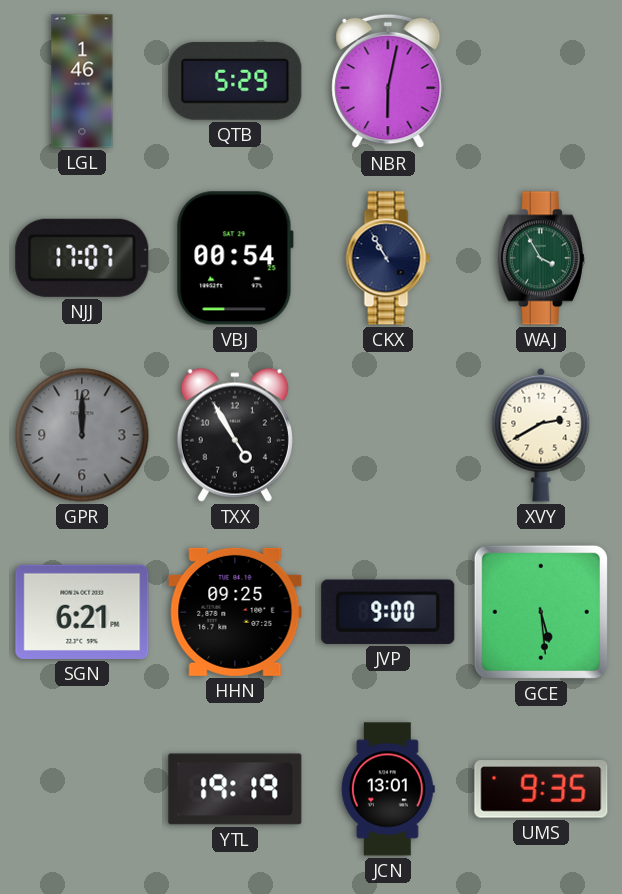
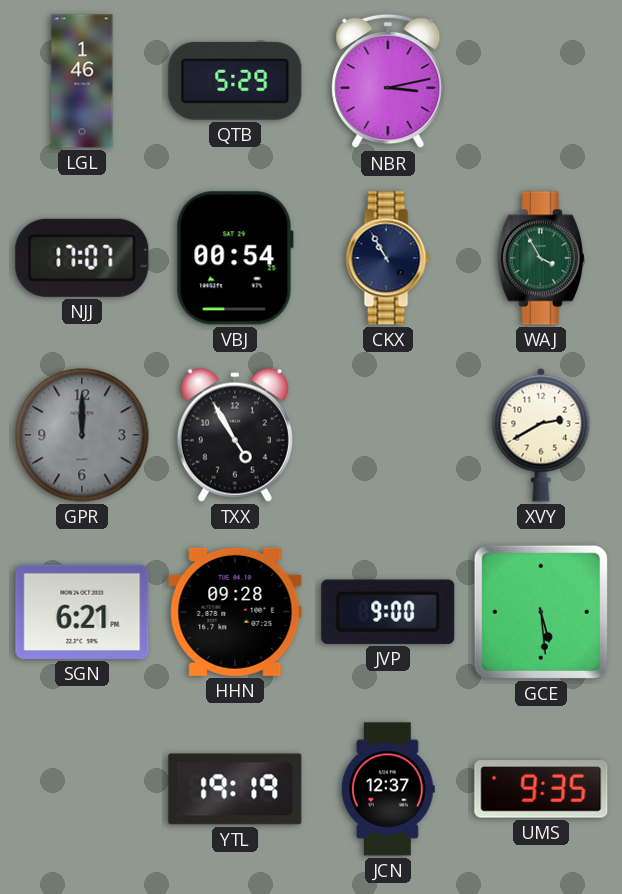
NBR: 6:02 -> 3:13 (388, 81)
HHN: 09:25 -> 09:28 (235, 612)
JCN: 13:01 -> 12:37 (388, 789)
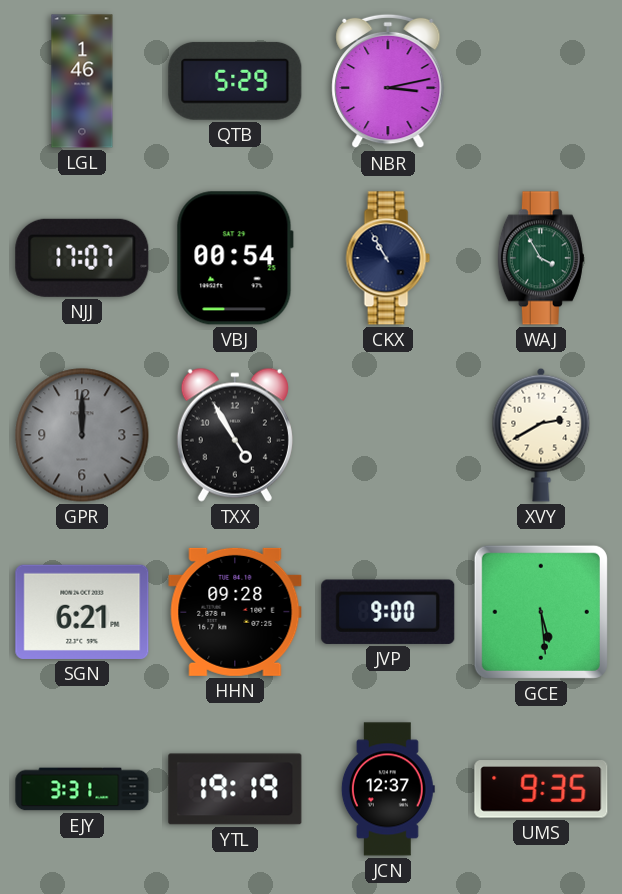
EJY: none -> 3:31 (82, 789)
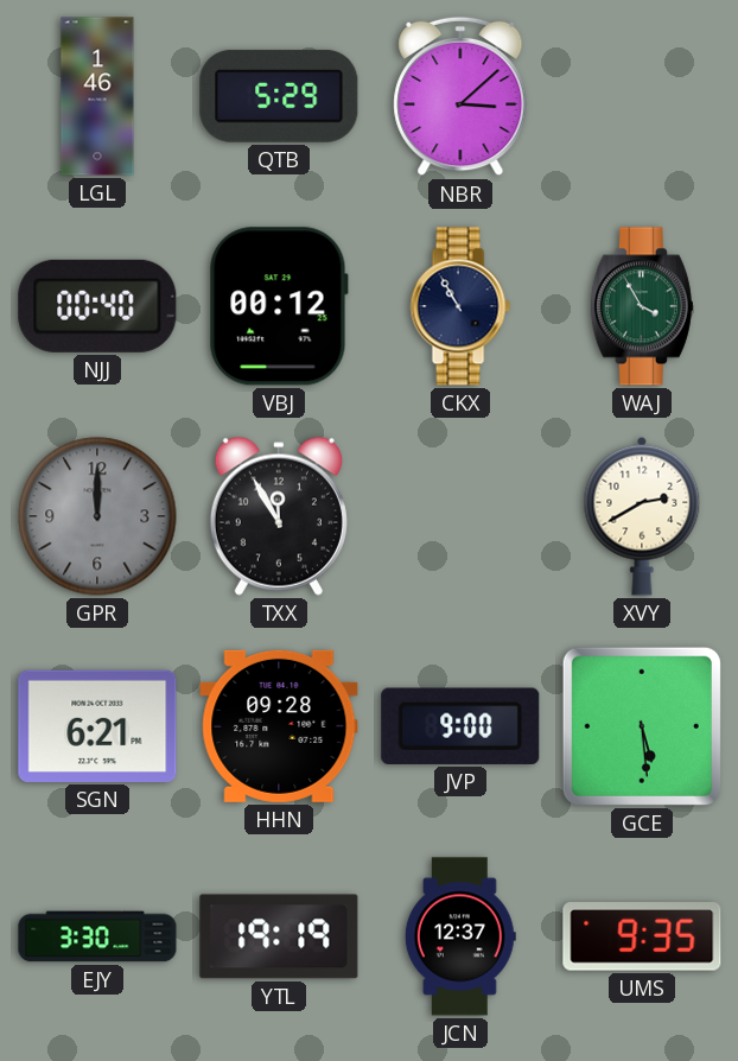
NBR: 3:13 -> 3:08 (460, 96)
NJJ: 17:07 -> 00:40 (97, 306)
VBJ: 00:54 -> 00:12 (279, 306)
TXX: 4:55 -> 11:55 (279, 516)
EJY: 3:31 -> 3:30 (97, 936)
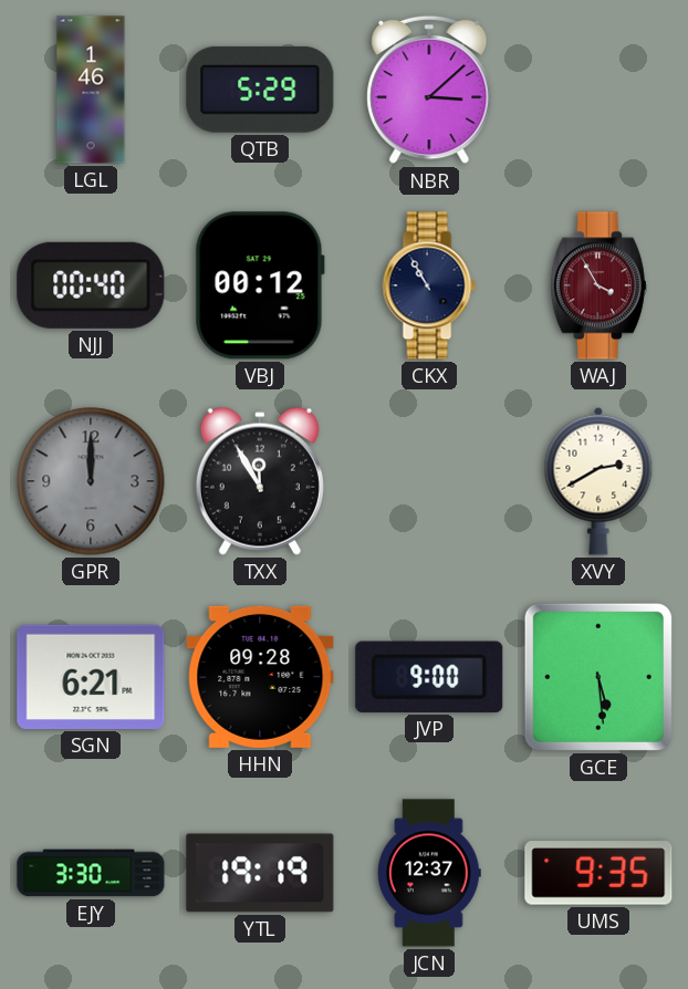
WAJ dial: green -> burgundy (598, 285)
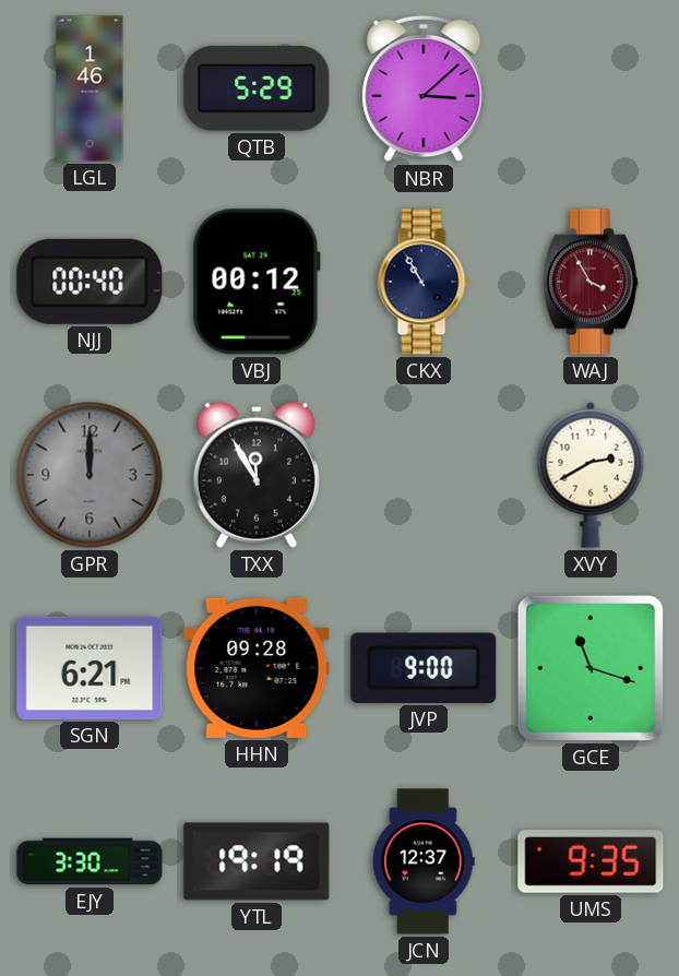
GCE: 5:29 -> 11:18 (591, 668)
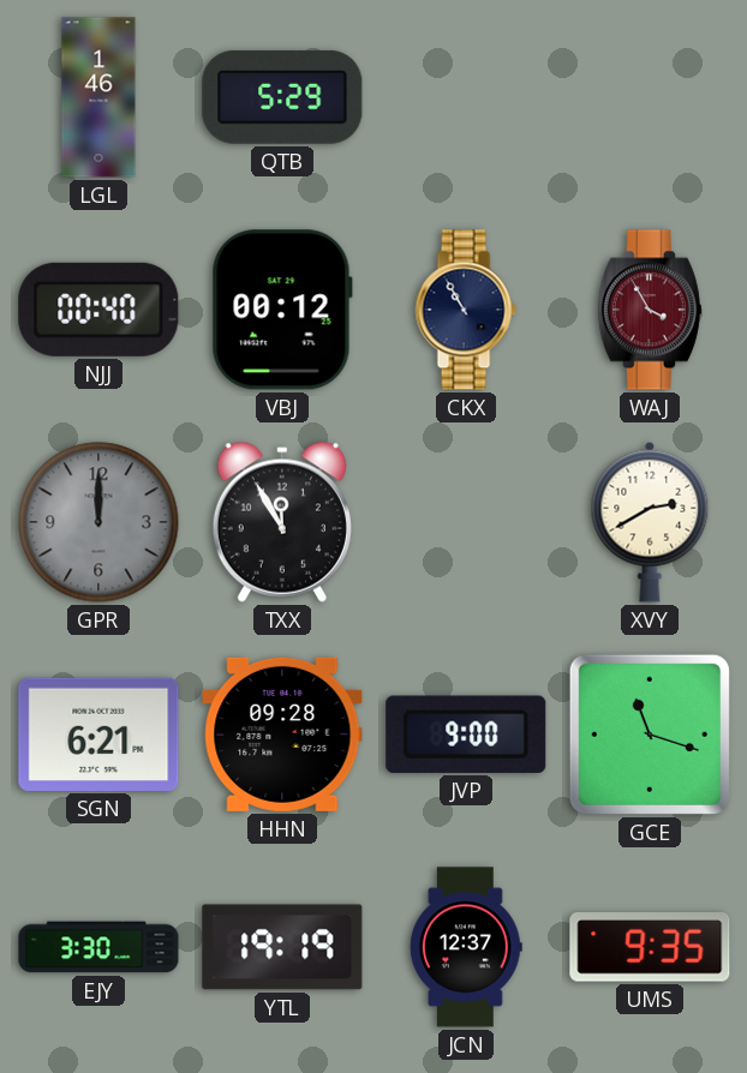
NBR: 3:08 -> none (424, 88)
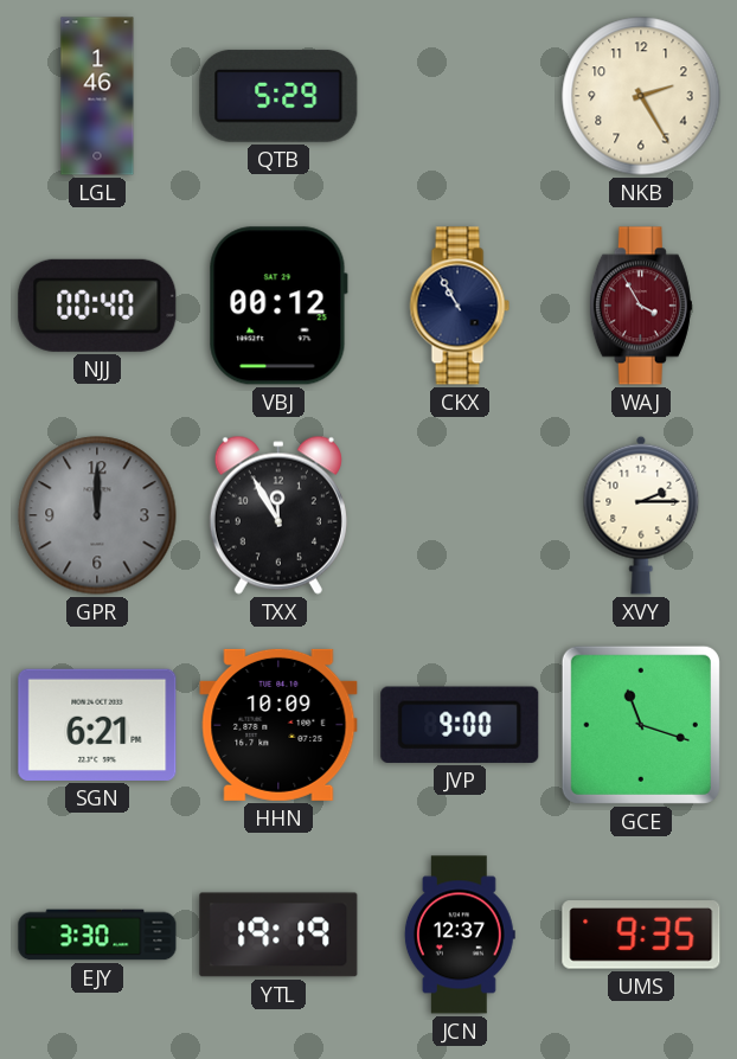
NKB: none -> 2:25 (641, 96)
XVY: 2:40 -> 2:15 (641, 515)
HHN: 09:28 -> 10:09 (278, 725)
